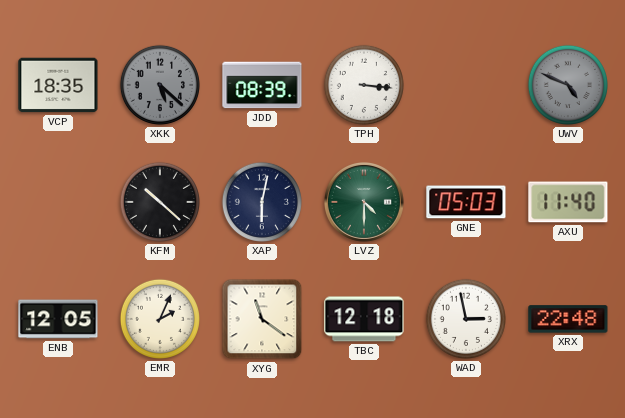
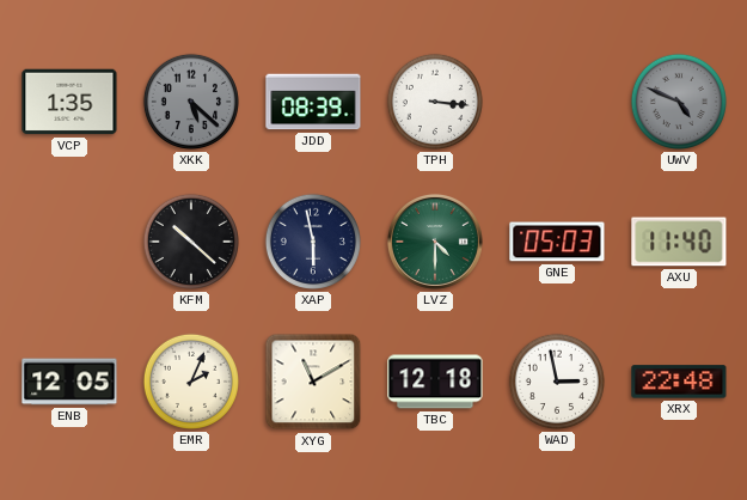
VCP: 18:35 -> 1:35 (69, 102)
XAP: 6:02 -> 5:58 (313, 242)
XYG: 11:21 -> 11:10 (313, 382)
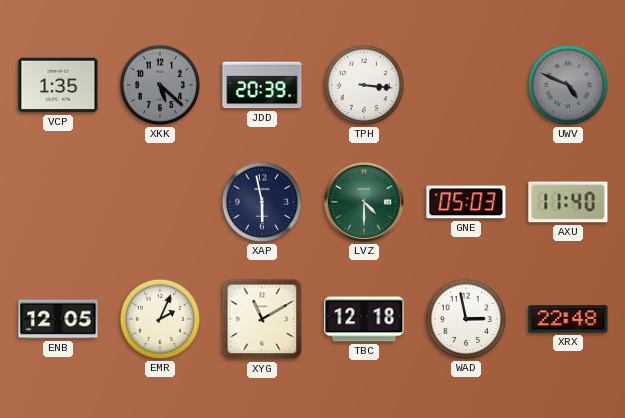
JDD: 08:39 -> 20:39 (262, 85)
KFM: 10:22 -> none (191, 242)
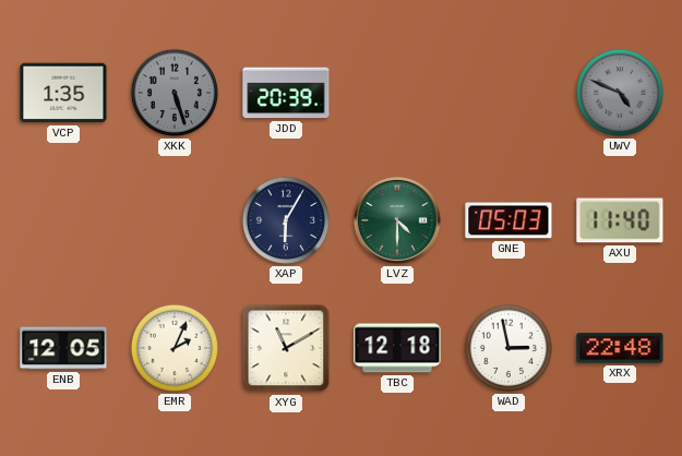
XKK: 5:22 -> 5:27 (175, 93)
TPH: 3:16 -> none (364, 85)
XAP: 5:58 -> 6:05 (286, 220)
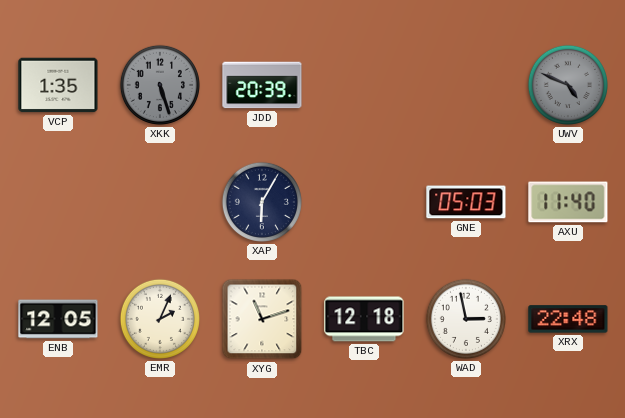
LVZ: 4:30 -> none (397, 220)
XYG: 11:10 -> 11:12 (262, 319)
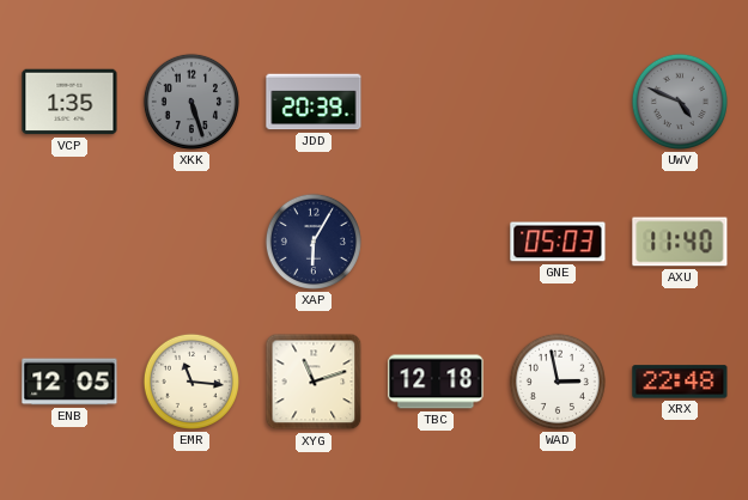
EMR: 2:04 -> 11:16 (191, 382)
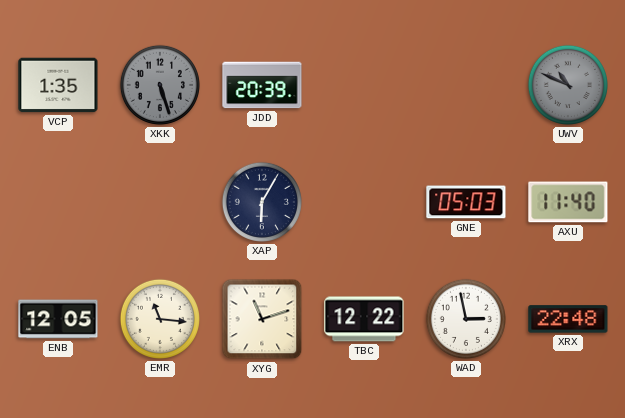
UWV: 4:49 -> 10:49 (568, 85)
TBC: 12:18 -> 12:22 (364, 319)
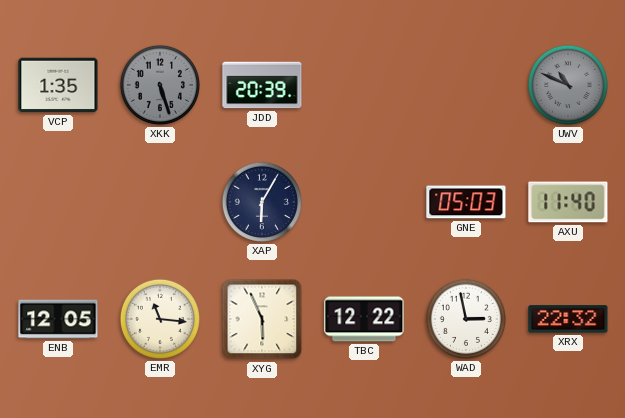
XYG: 11:12 -> 5:56 (262, 319)
XRX: 22:48 -> 22:32 (568, 319)
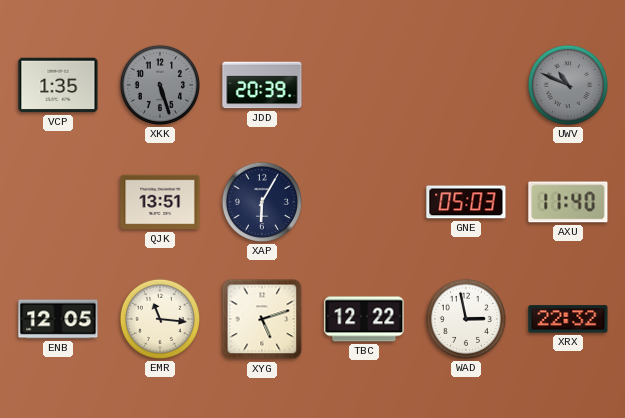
QJK: none -> 13:51 (160, 202)
XYG: 5:56 -> 5:12 (262, 319)
